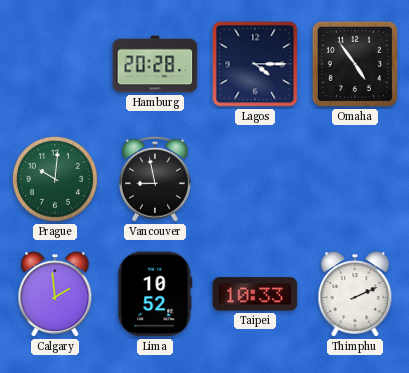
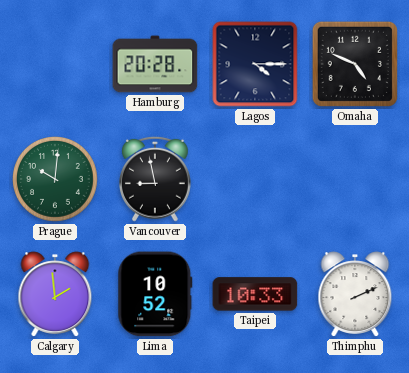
Omaha: 4:54 -> 4:49 (355, 64)
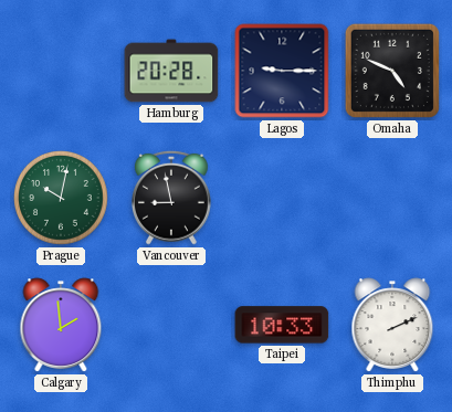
Lagos: 4:15 -> 9:15 (282, 71)
Prague: 10:01 -> 10:02 (62, 199)
Lima: 10:52 -> none (155, 294)
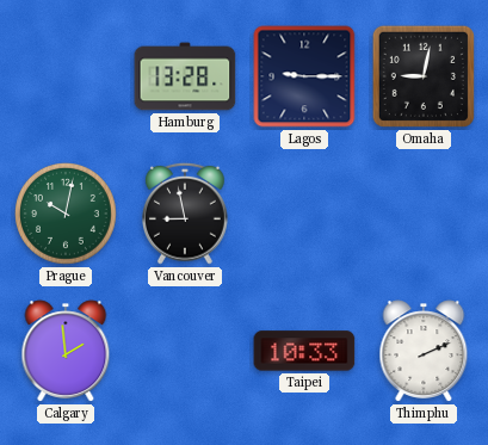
Hamburg: 20:28 -> 13:28 (185, 76)
Omaha: 4:49 -> 9:02 (424, 76)
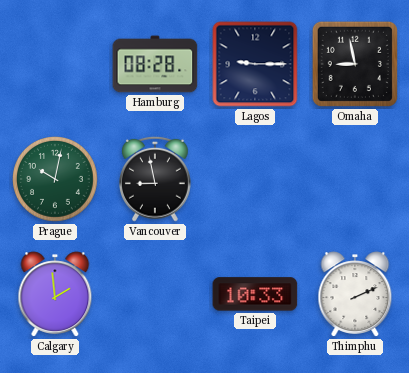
Hamburg: 13:28 -> 08:28 (155, 64)
Omaha: 9:02 -> 8:58 (355, 64)
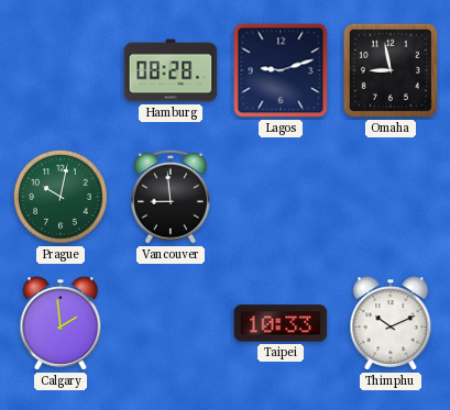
Lagos: 9:15 -> 9:12 (281, 70)
Vancouver: 8:58 -> 8:59 (172, 197)
Thimphu: 2:11 -> 10:11 (391, 323)
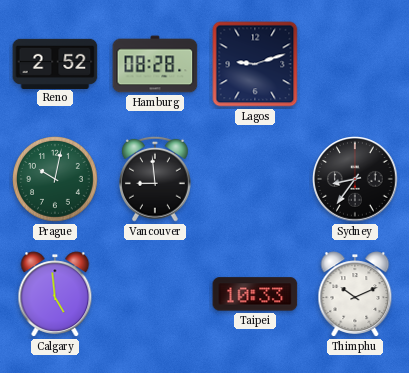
Reno: none -> 2:52 (55, 63)
Omaha: 8:58 -> none (391, 70)
Sydney: none -> 8:36 (355, 179)
Calgary: 1:59 -> 4:59 (55, 294)
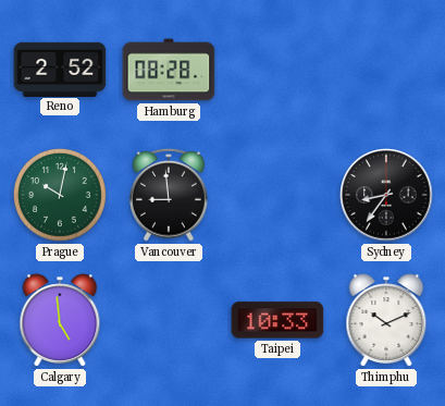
Lagos: 9:12 -> none (255, 64)
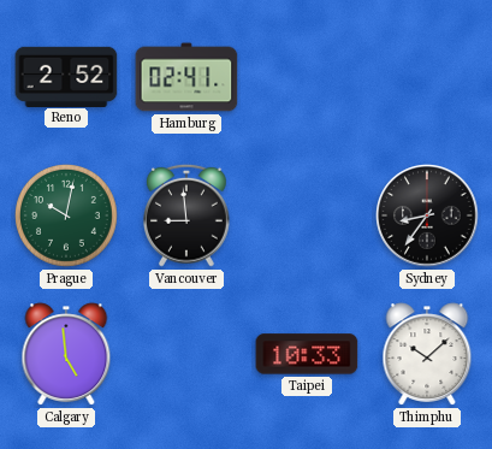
Hamburg: 08:28 -> 02:41 (186, 77)
Thimphu: 10:11 -> 10:08 (427, 354)
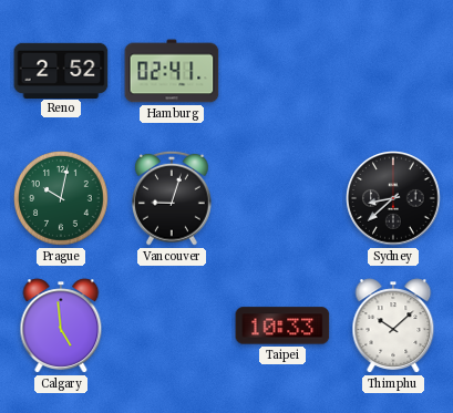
Vancouver: 8:59 -> 9:03 (173, 198)
Sydney: 8:36 -> 8:38 (393, 198)
